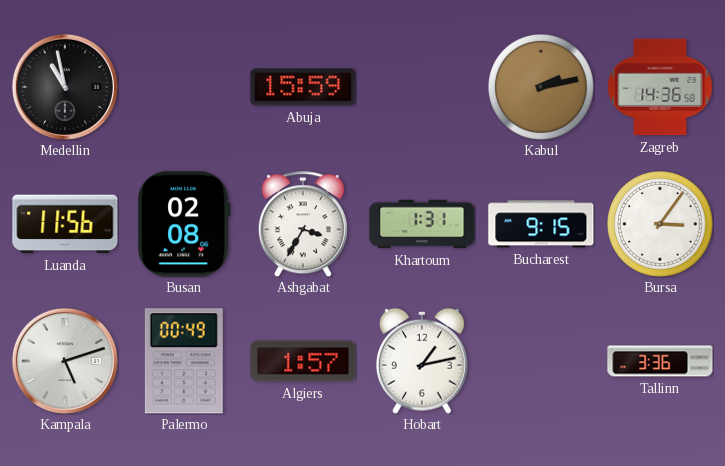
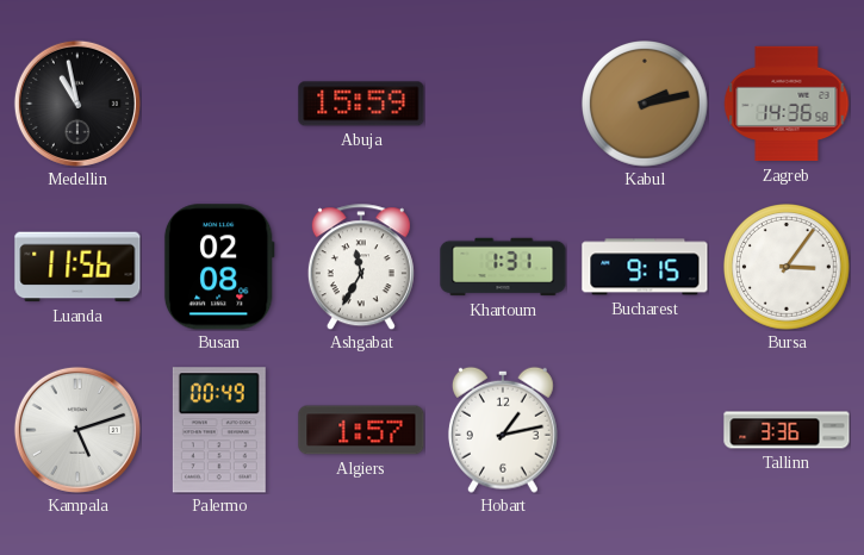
Ashgabat: 3:35 -> 11:35 (361, 267)
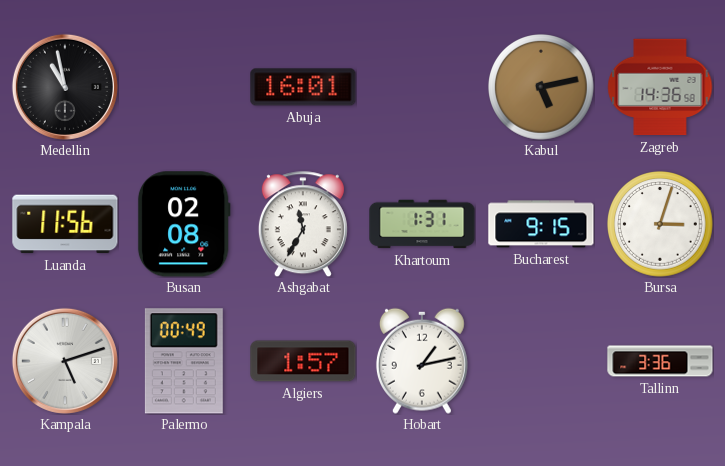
Abuja: 15:59 -> 16:01 (303, 87)
Kabul: 2:13 -> 5:13 (542, 88)
Bursa: 3:06 -> 3:03 (661, 225)
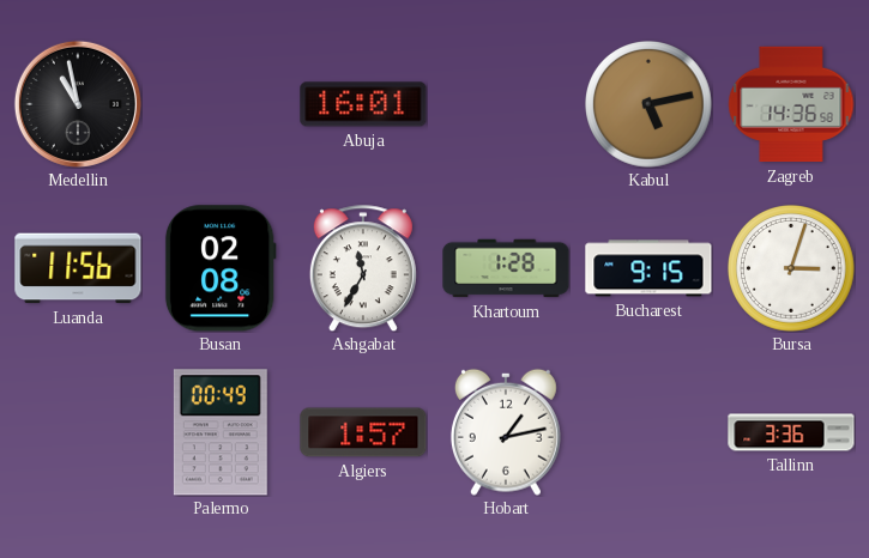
Khartoum: 1:31 -> 1:28 (506, 268)
Kampala: 5:12 -> none (65, 361)
